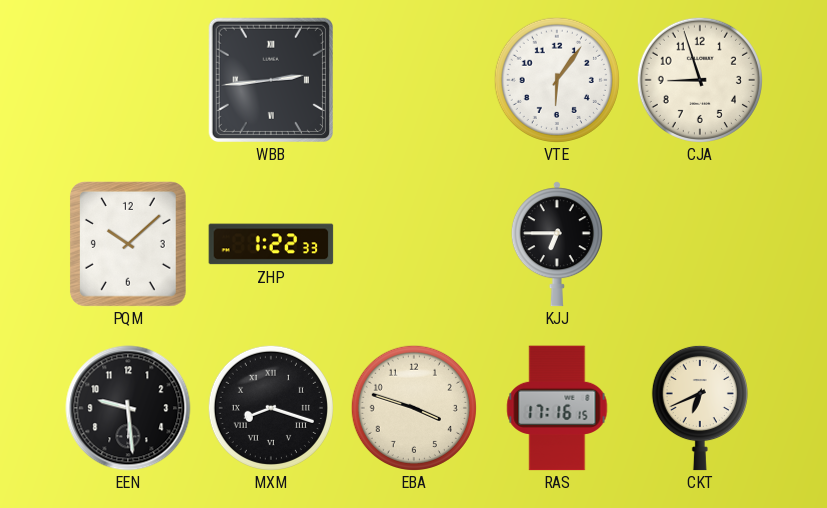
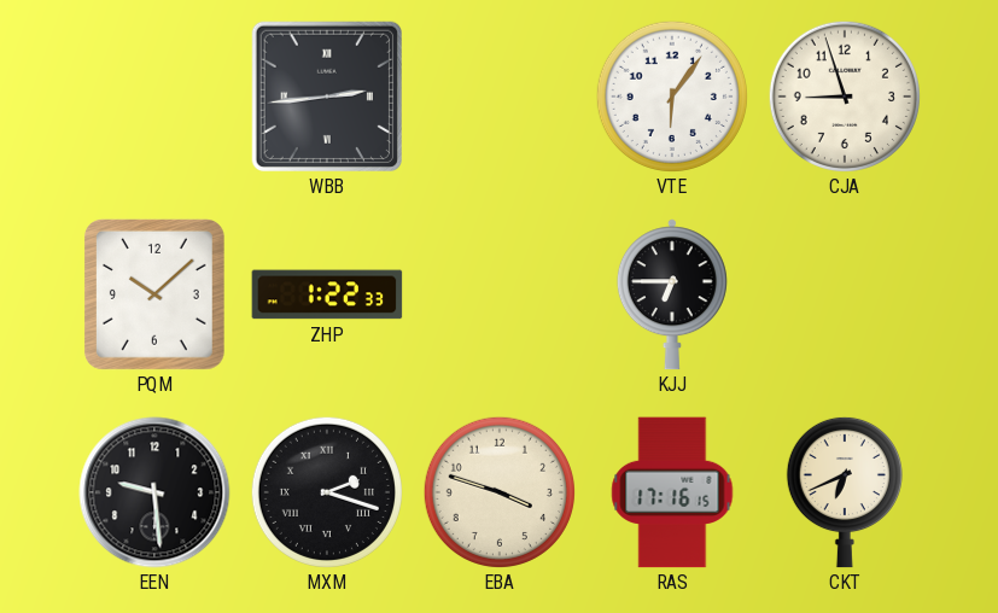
MXM: 8:18 -> 2:18 (327, 492)
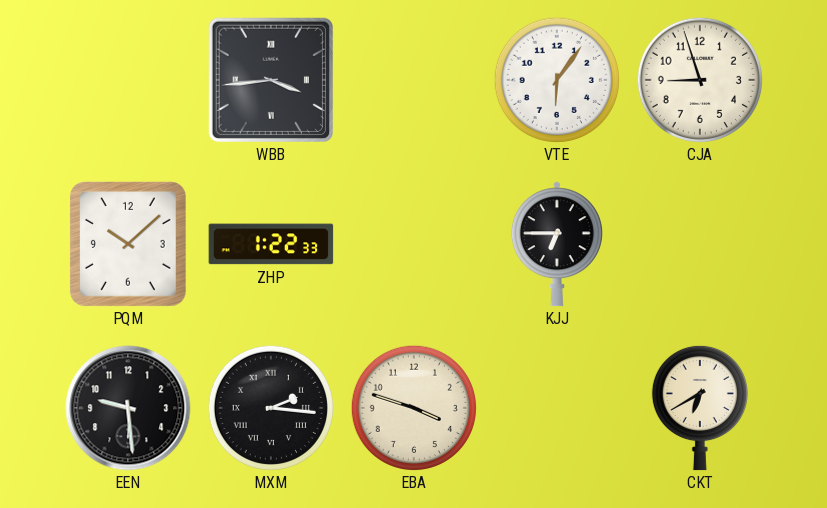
WBB: 2:44 -> 3:44 (271, 80)
MXM: 2:18 -> 2:16 (271, 408)
RAS: 17:16 -> none (672, 492)
CKT: 6:41 -> 6:40 (700, 408)
